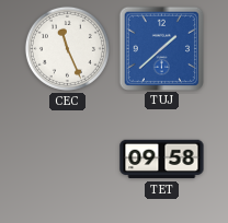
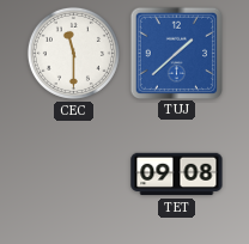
CEC: 11:26 -> 11:30 (73, 53)
TET: 09:58 -> 09:08 (177, 175)
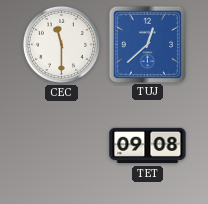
TUJ: 1:38 -> 12:38 (147, 44)
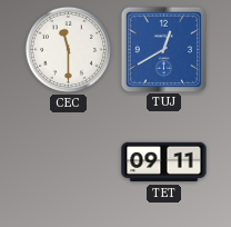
TUJ: 12:38 -> 12:40 (163, 49)
TET: 09:08 -> 09:11 (164, 162)
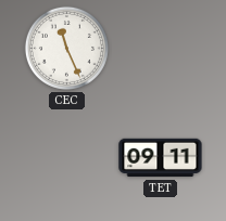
CEC: 11:30 -> 11:26 (66, 48)
TUJ: 12:40 -> none (163, 49)
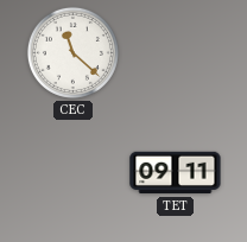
CEC: 11:26 -> 11:22 (72, 52)
